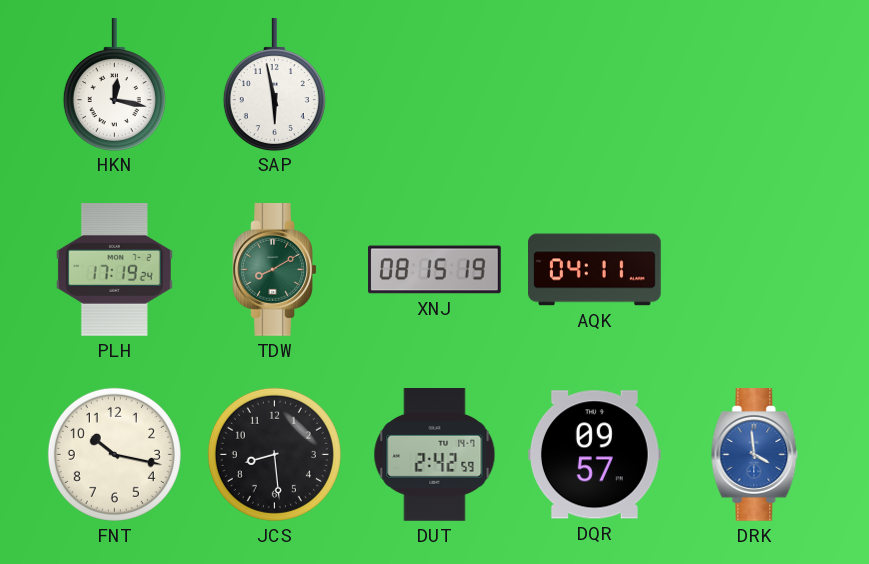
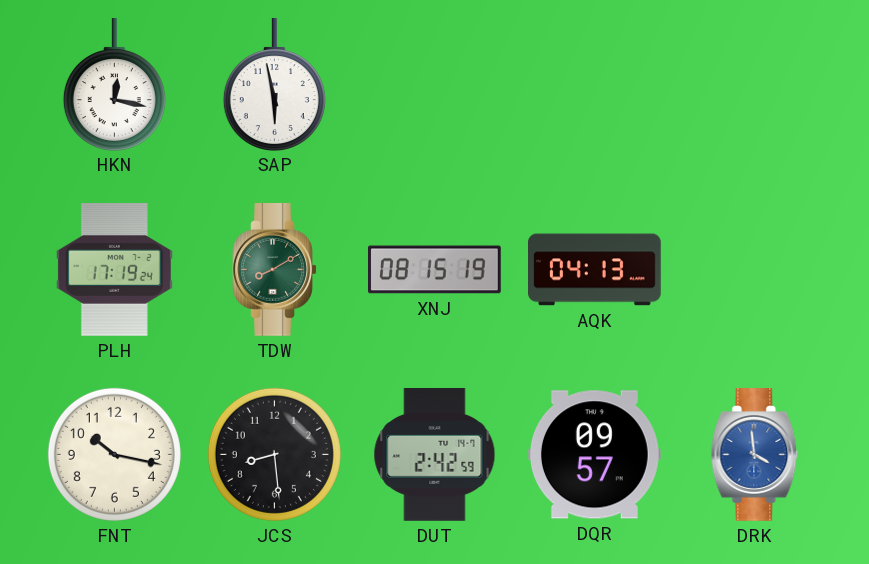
AQK: 04:11 -> 04:13 (595, 270)
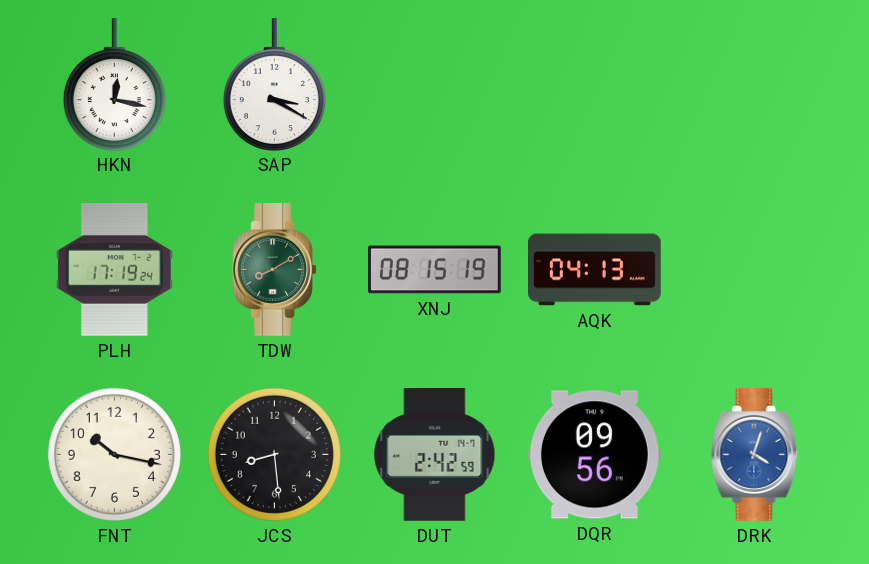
SAP: 5:58 -> 3:20 (274, 85)
DQR: 09:57 -> 09:56 (594, 455)
DRK: 3:59 -> 4:03 (755, 455)
